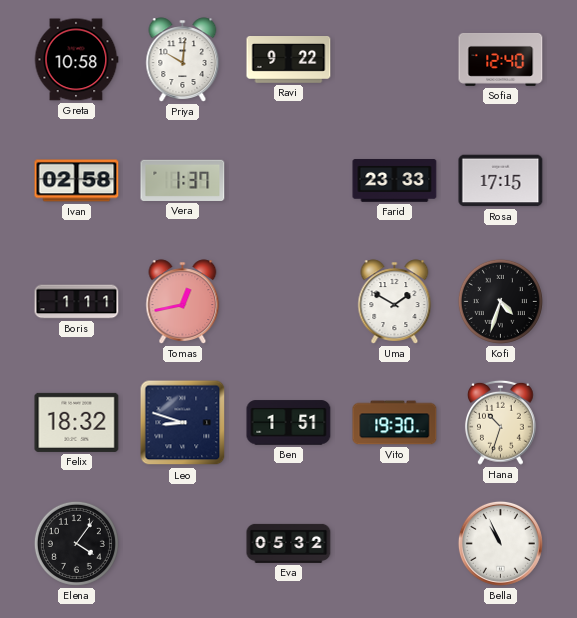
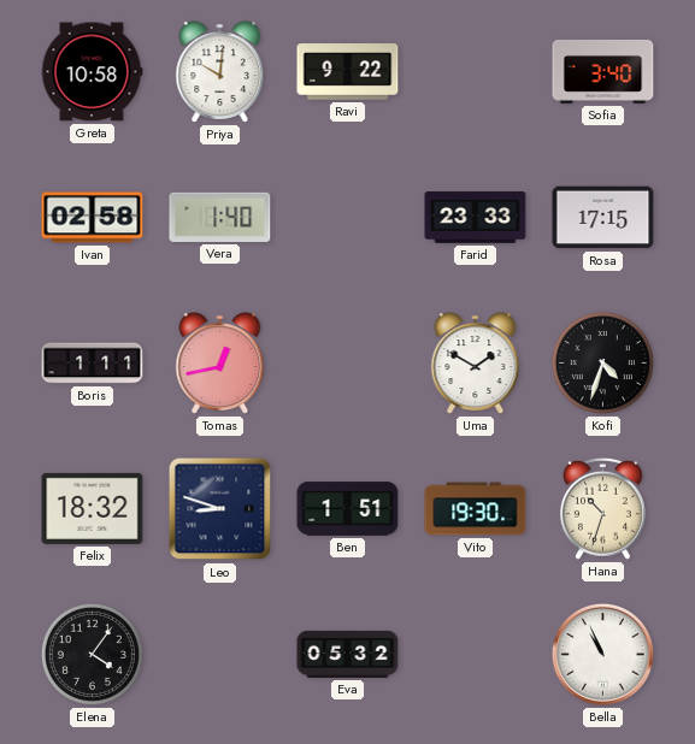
Sofia: 12:40 -> 3:40 (603, 71)
Vera: 1:37 -> 1:40 (220, 217)
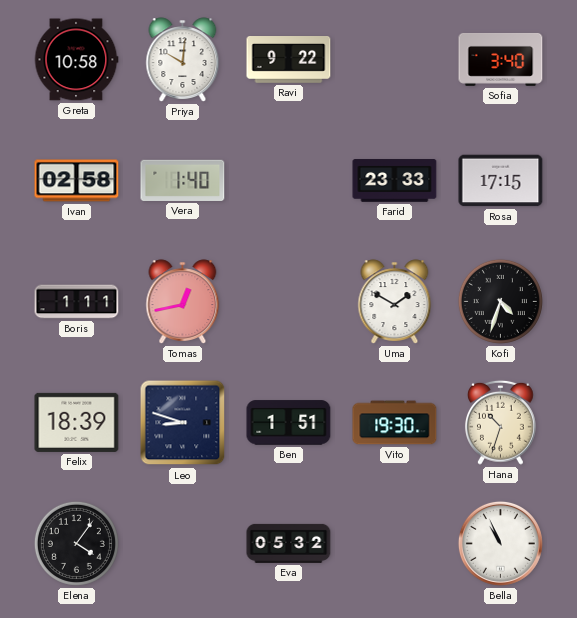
Felix: 18:32 -> 18:39 (77, 422)
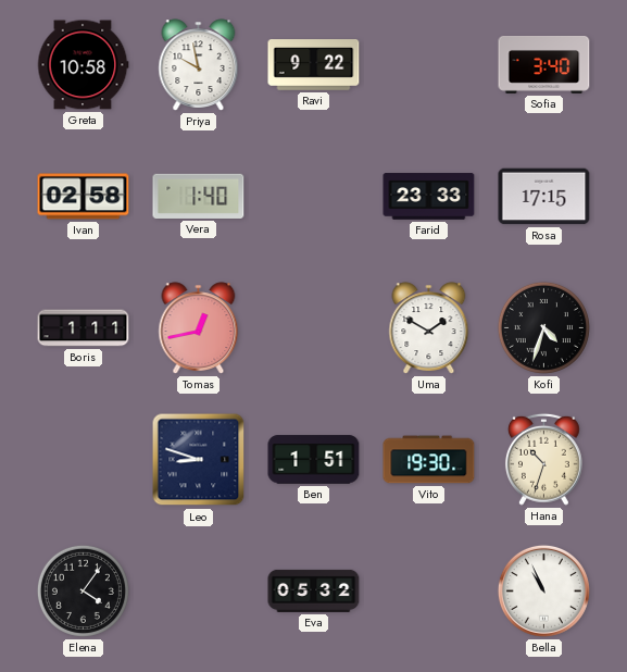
Priya: 10:01 -> 9:58 (199, 65)
Felix: 18:39 -> none (77, 422)
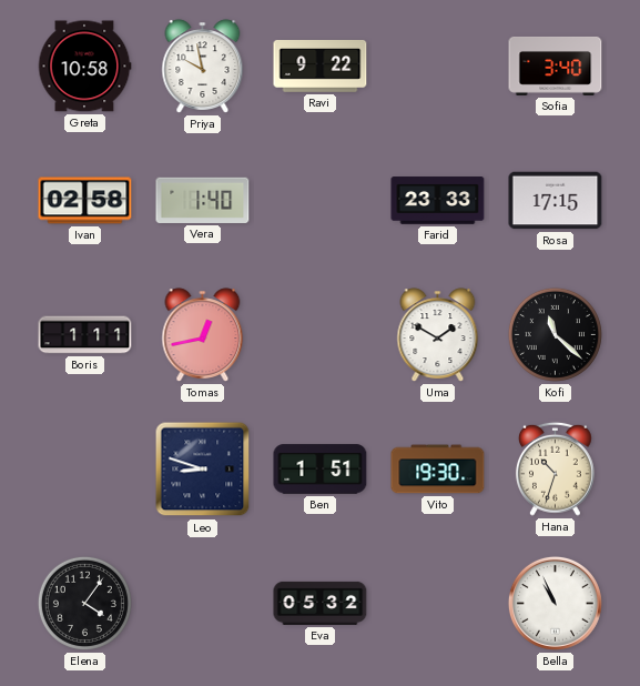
Kofi: 4:33 -> 11:22 (555, 334)
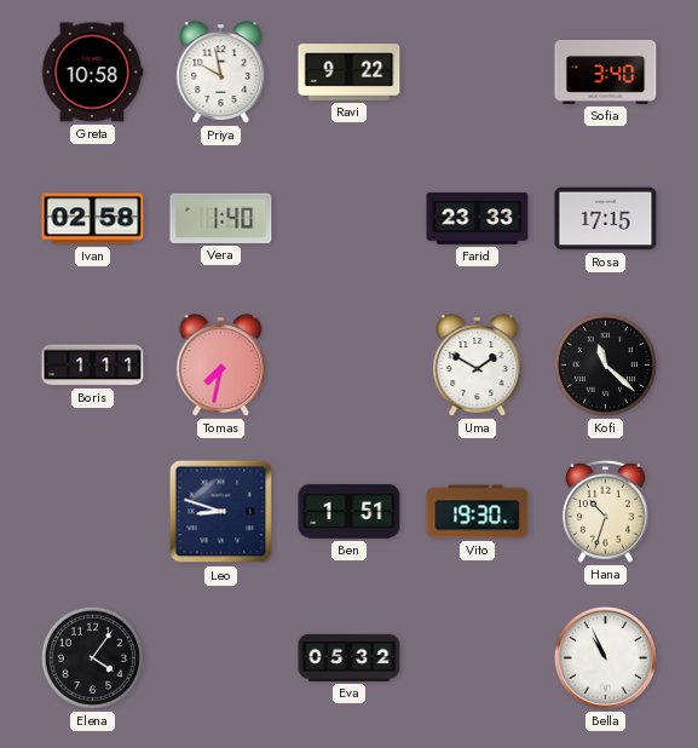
Tomas: 12:43 -> 7:32 (221, 366)
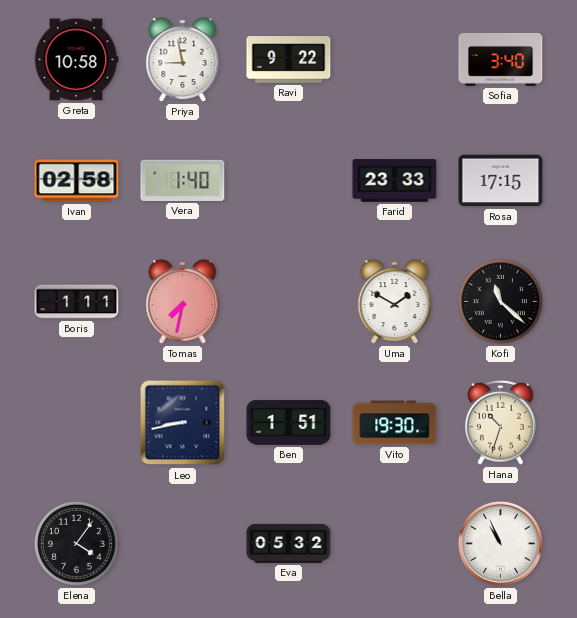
Priya: 9:58 -> 8:58 (183, 60)
Leo: 8:48 -> 8:43 (183, 423)
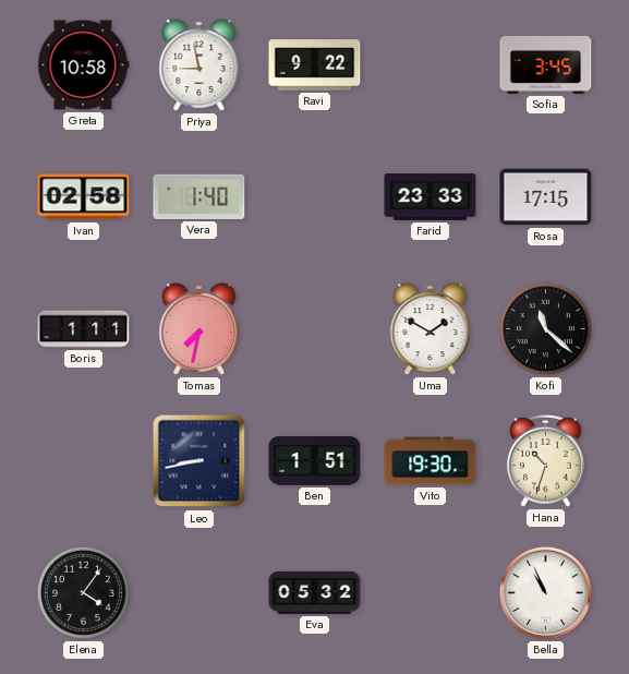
Sofia: 3:40 -> 3:45 (546, 64)
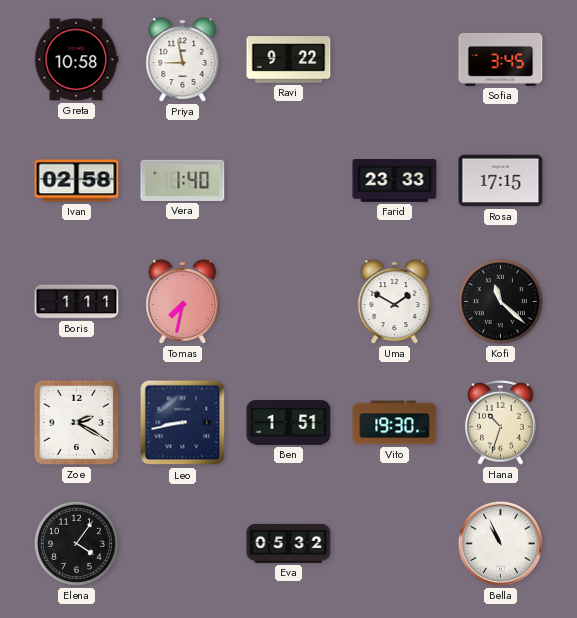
Zoe: none -> 2:20 (76, 422)
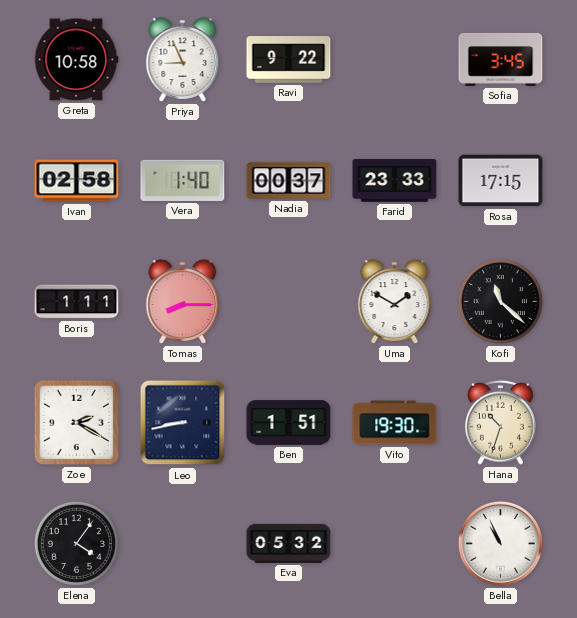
Priya: 8:58 -> 8:56 (183, 60)
Nadia: none -> 00:37 (289, 181)
Tomas: 7:32 -> 8:15 (183, 302)
